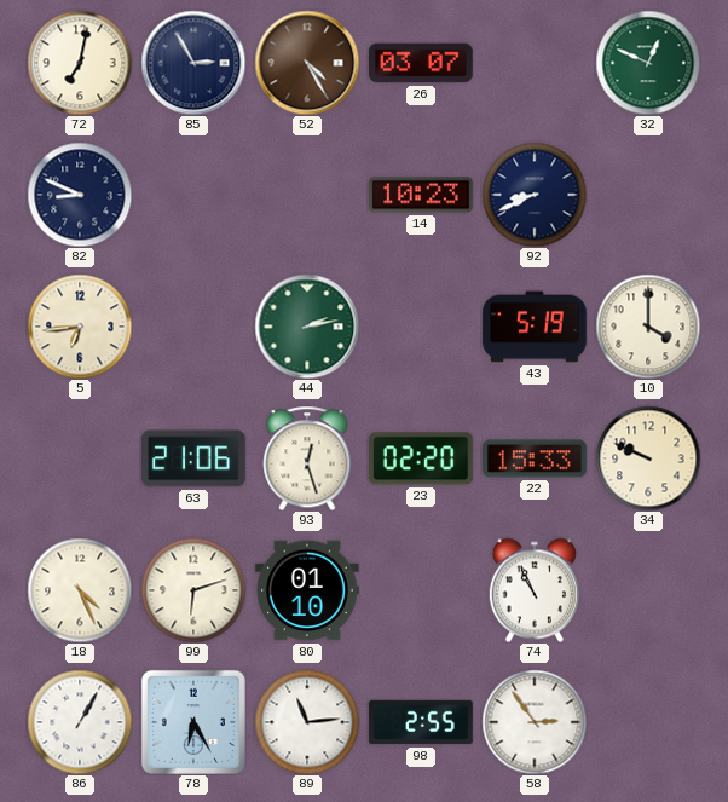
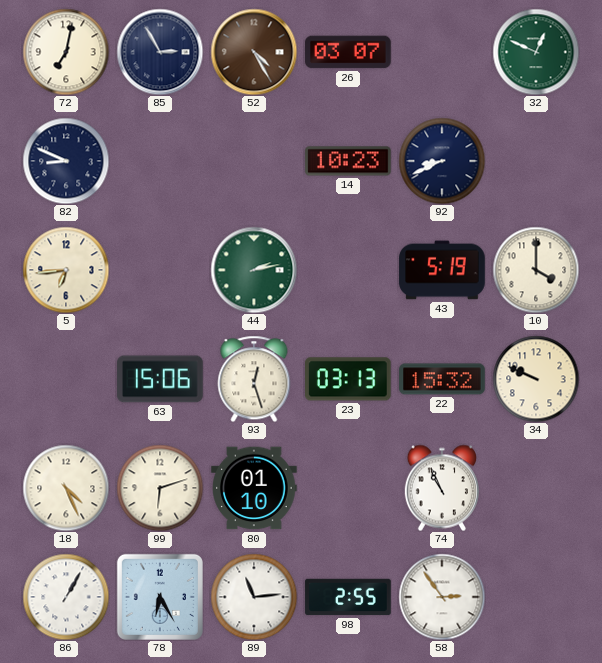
63: 21:06 -> 15:06 (160, 379)
23: 02:20 -> 03:13 (349, 379)
22: 15:33 -> 15:32 (442, 379)
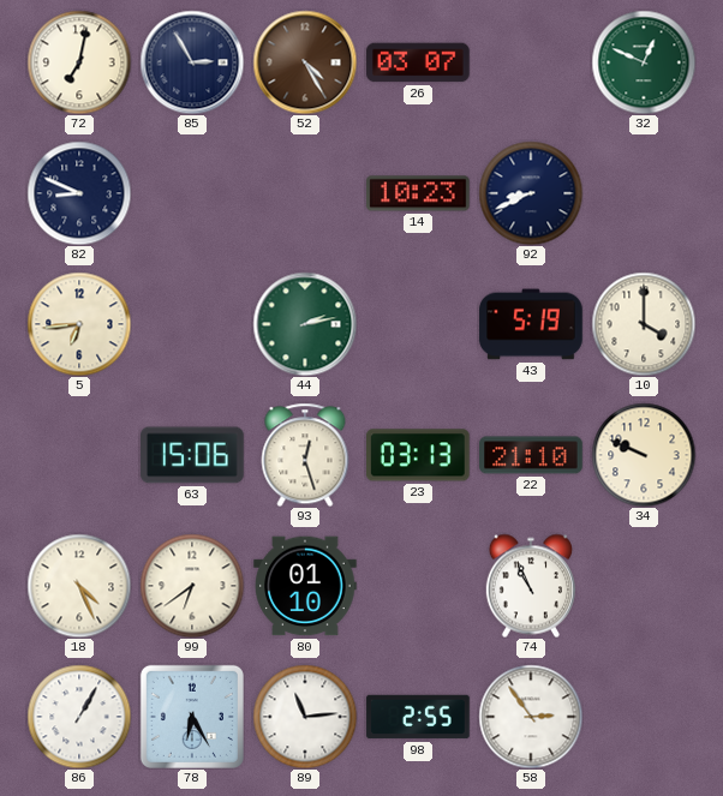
22: 15:32 -> 21:10 (531, 455)
99: 6:12 -> 6:39 (192, 586)
